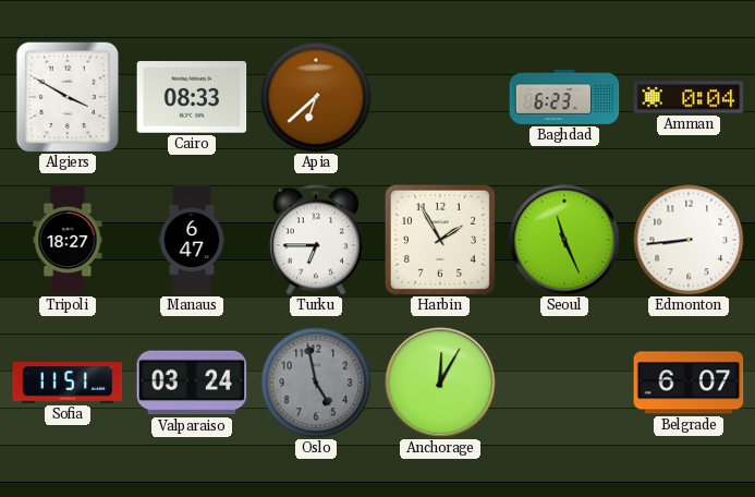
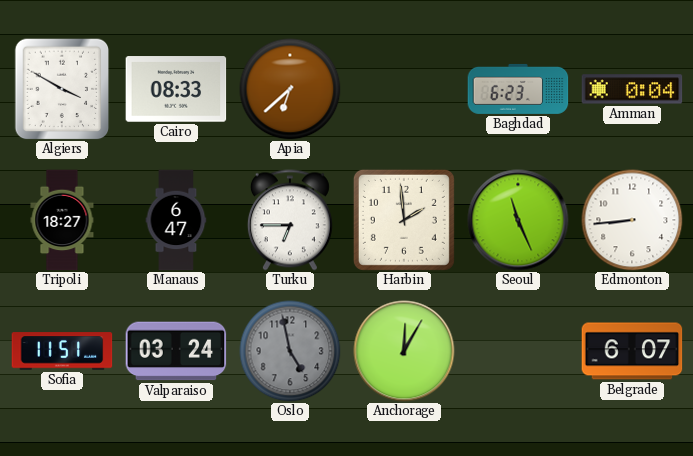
Harbin: 1:55 -> 1:59 (404, 220)
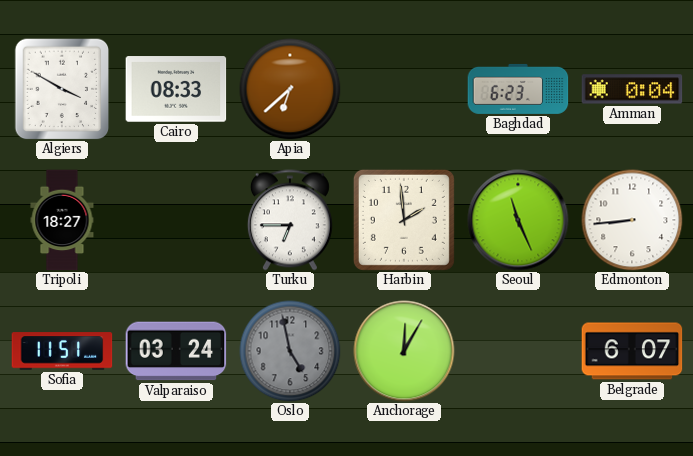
Manaus: 6:47 -> none (176, 220)
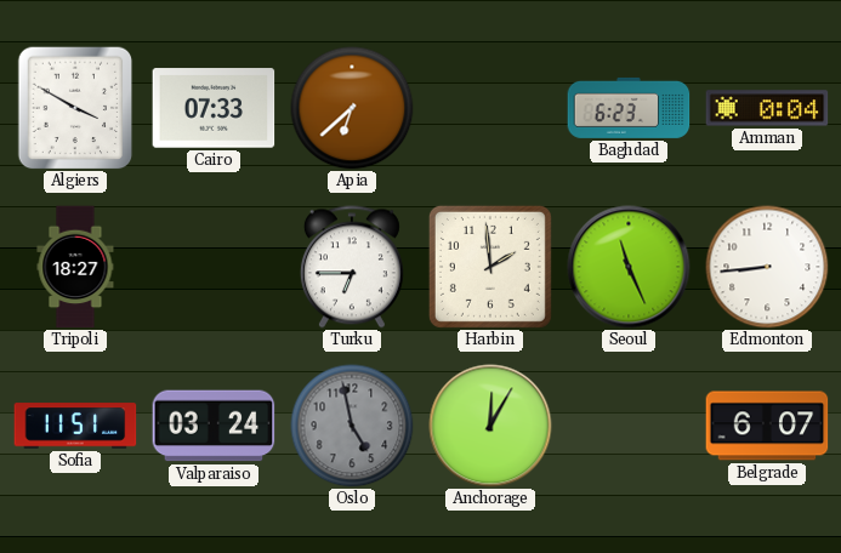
Cairo: 08:33 -> 07:33 (214, 108)
